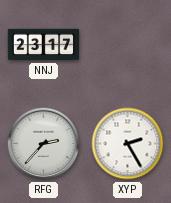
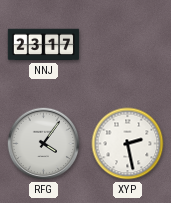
RFG: 2:37 -> 4:06 (44, 144)
XYP: 2:25 -> 2:28 (128, 144)
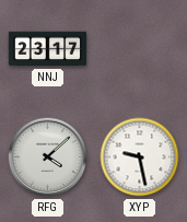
RFG: 4:06 -> 4:08 (48, 157)
XYP: 2:28 -> 9:28 (140, 157)
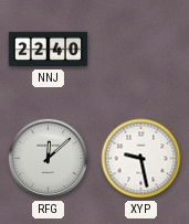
NNJ: 23:17 -> 22:40 (49, 50)
RFG: 4:08 -> 12:08 (49, 159)
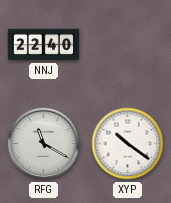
RFG: 12:08 -> 11:20 (44, 144)
XYP: 9:28 -> 10:21 (128, 144)
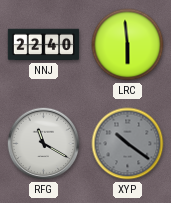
LRC: none -> 5:59 (128, 45)
XYP dial: white -> grey (128, 144)
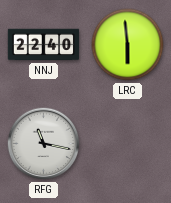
RFG: 11:20 -> 11:17 (44, 144)
XYP: 10:21 -> none (128, 144)
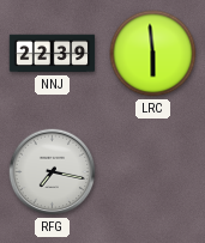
NNJ: 22:40 -> 22:39 (53, 54)
RFG: 11:17 -> 7:17 (53, 172)
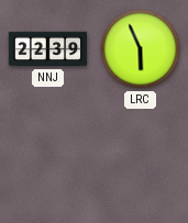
LRC: 5:59 -> 5:56 (141, 49)
RFG: 7:17 -> none (53, 172)
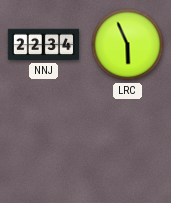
NNJ: 22:39 -> 22:34 (44, 45)
